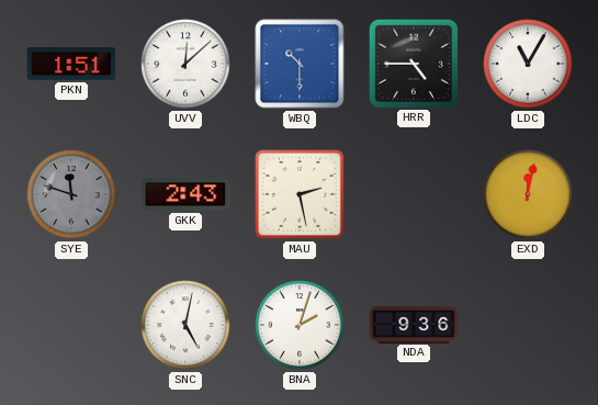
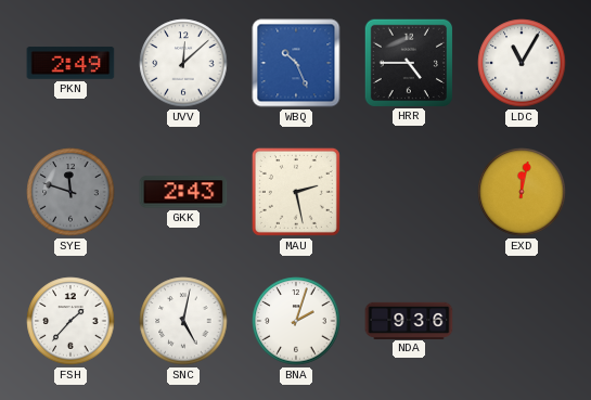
PKN: 1:51 -> 2:49 (70, 63)
WBQ: 10:30 -> 10:26 (296, 63)
FSH: none -> 1:37 (70, 321)
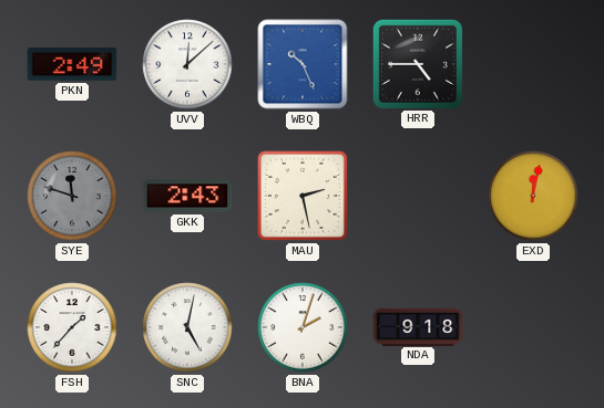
LDC: 11:05 -> none (522, 63)
NDA: 9:36 -> 9:18 (418, 326)
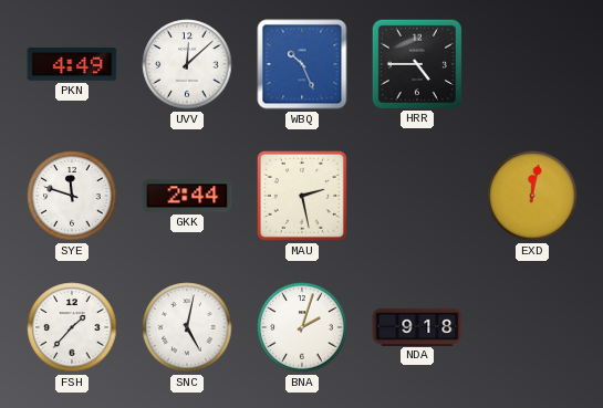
PKN: 2:49 -> 4:49 (72, 64)
SYE dial: grey -> white (72, 196)
GKK: 2:43 -> 2:44 (187, 196)
